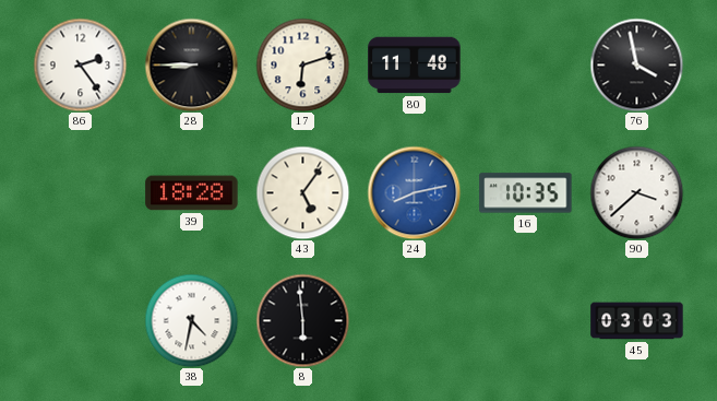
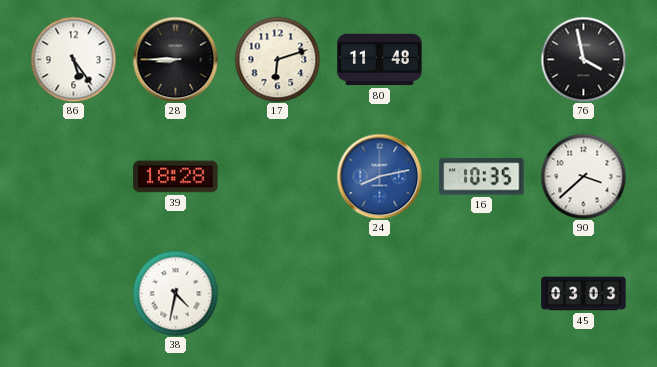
86: 2:24 -> 5:24 (73, 59)
43: 5:06 -> none (302, 192)
8: 5:59 -> none (302, 320)
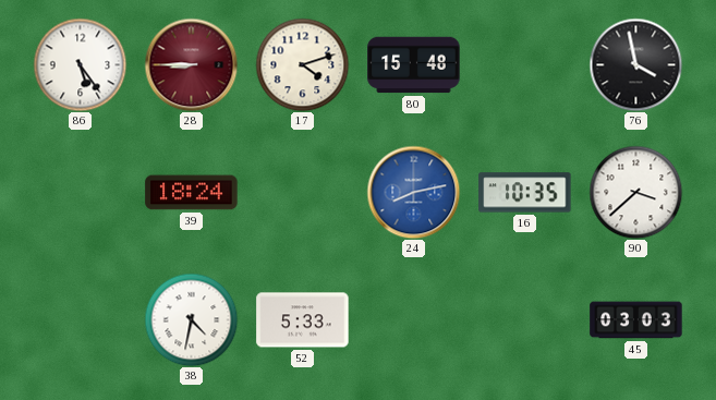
28 dial: black -> burgundy (191, 64)
17: 6:12 -> 4:12 (302, 64)
80: 11:48 -> 15:48 (414, 65)
39: 18:28 -> 18:24 (192, 193)
52: none -> 5:33 (303, 320)
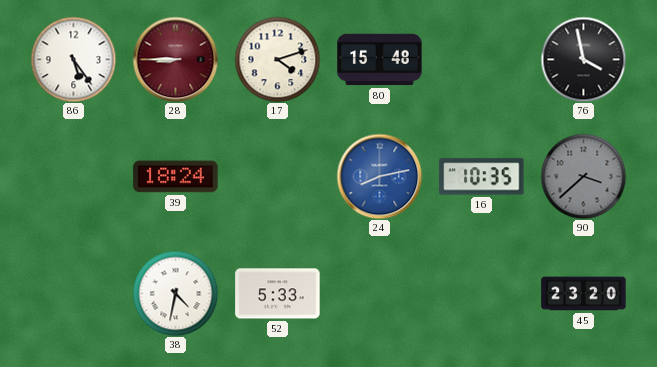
90 dial: white -> grey (583, 176)
45: 03:03 -> 23:20 (584, 294)
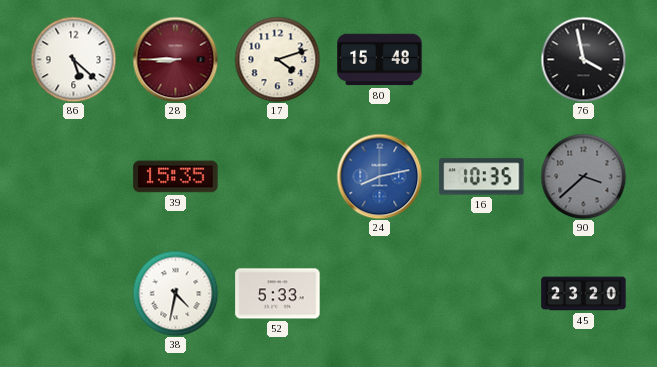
86: 5:24 -> 5:22 (73, 59)
39: 18:24 -> 15:35 (176, 177)
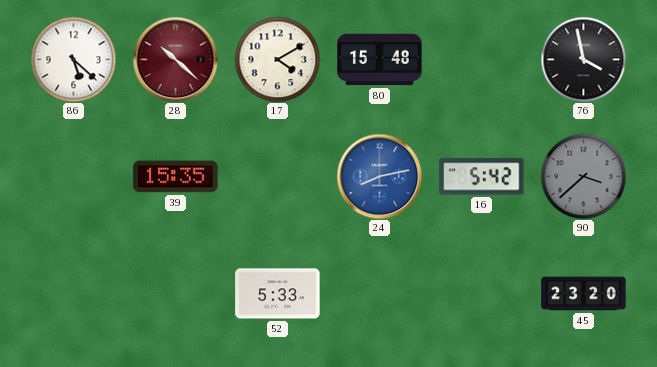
28: 8:45 -> 10:22 (175, 59)
17: 4:12 -> 4:10 (277, 59)
16: 10:35 -> 5:42 (482, 177)
38: 4:32 -> none (175, 293)
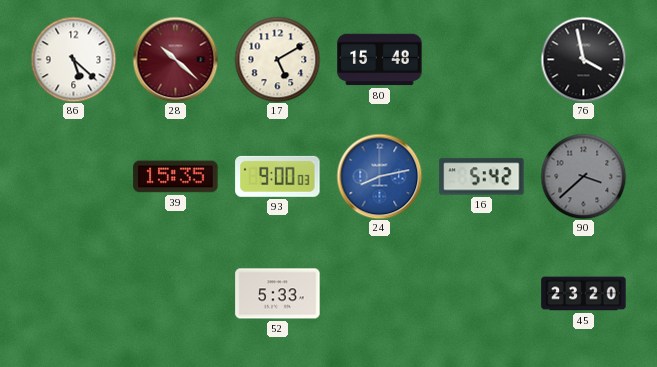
17: 4:10 -> 5:10 (277, 59)
93: none -> 9:00 (278, 176)
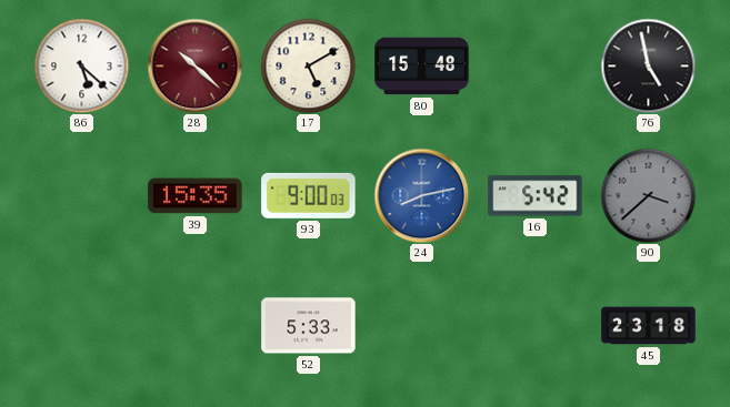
76: 3:58 -> 4:58 (648, 65)
45: 23:20 -> 23:18 (649, 326)
